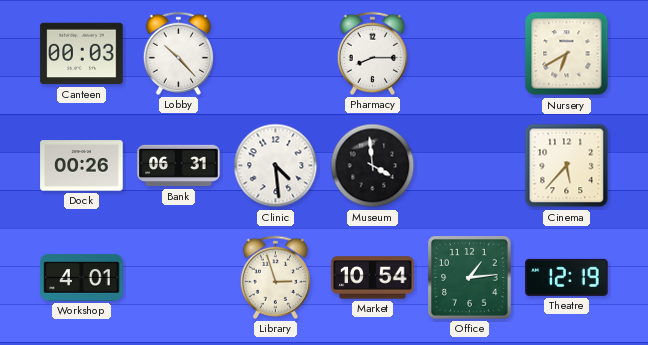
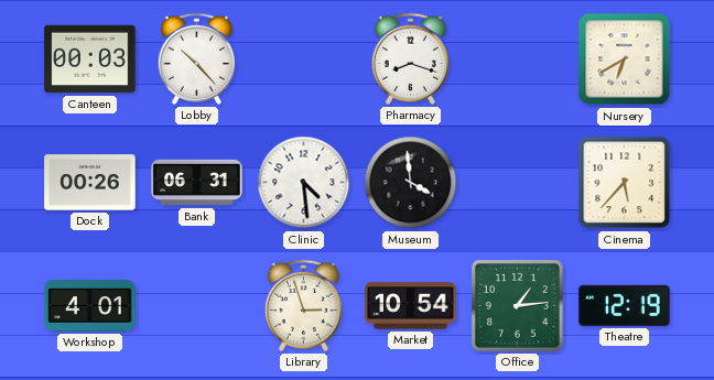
Pharmacy: 8:15 -> 8:18 (410, 58)
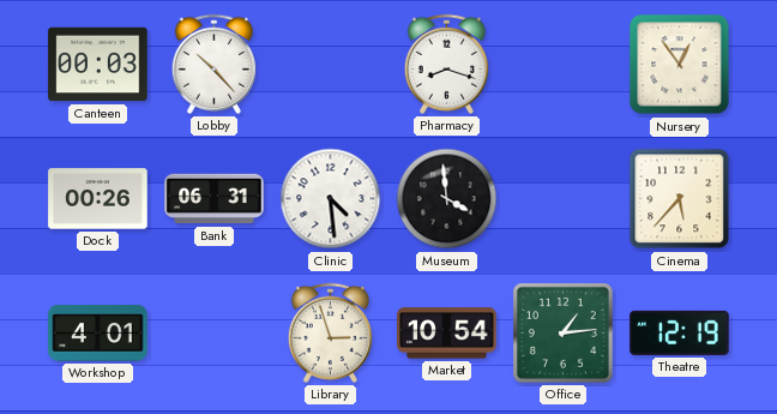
Nursery: 6:40 -> 12:54 (680, 65)
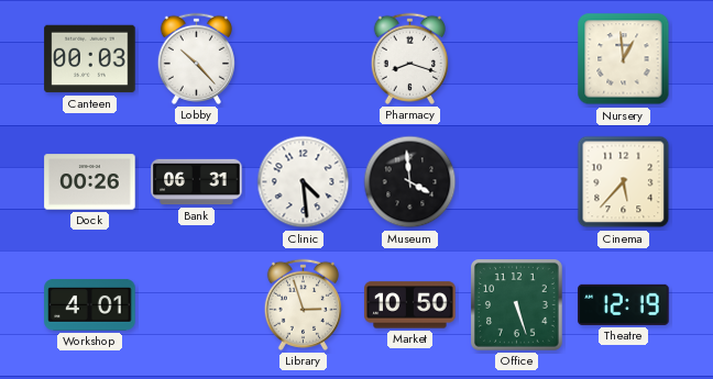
Nursery: 12:54 -> 12:59 (624, 59)
Market: 10:54 -> 10:50 (410, 305)
Office: 1:14 -> 5:27 (517, 305)
